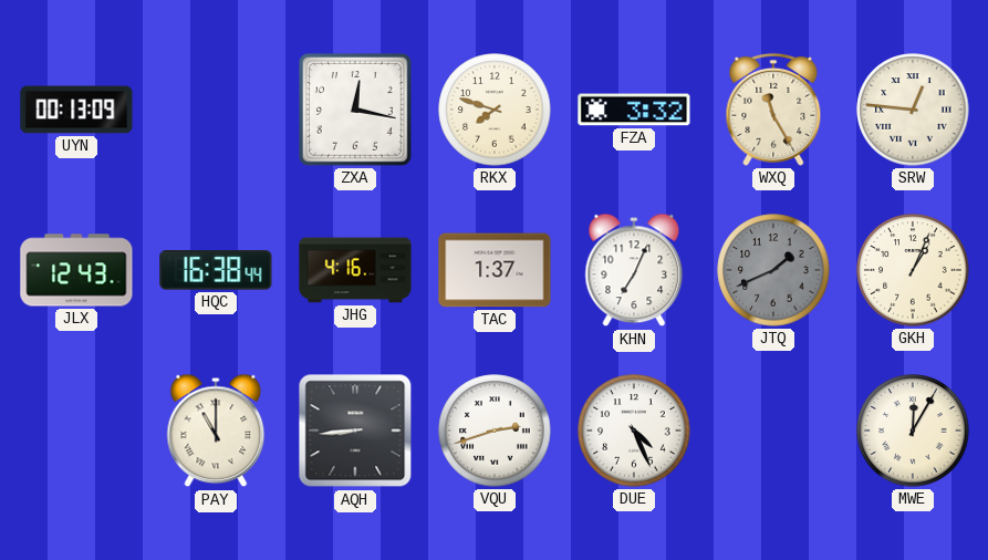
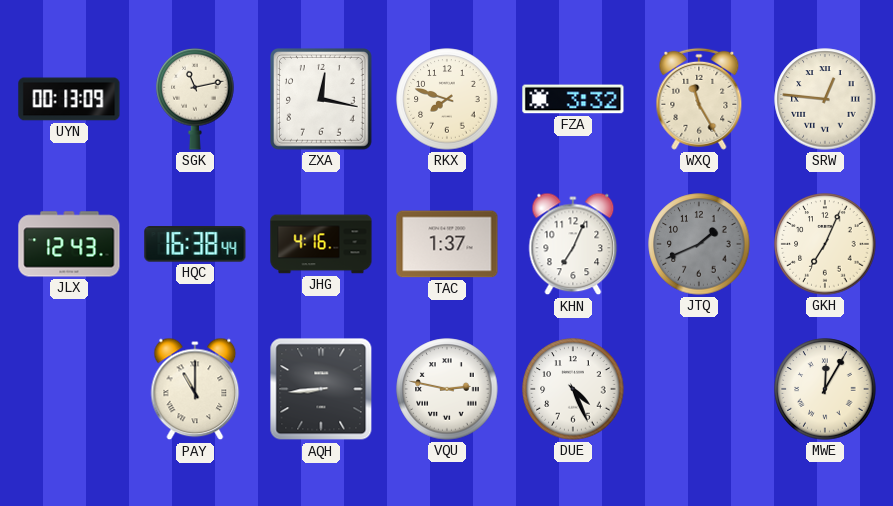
SGK: none -> 11:13 (195, 99)
GKH: 1:04 -> 7:04 (825, 244)
VQU: 2:42 -> 2:47 (447, 389)
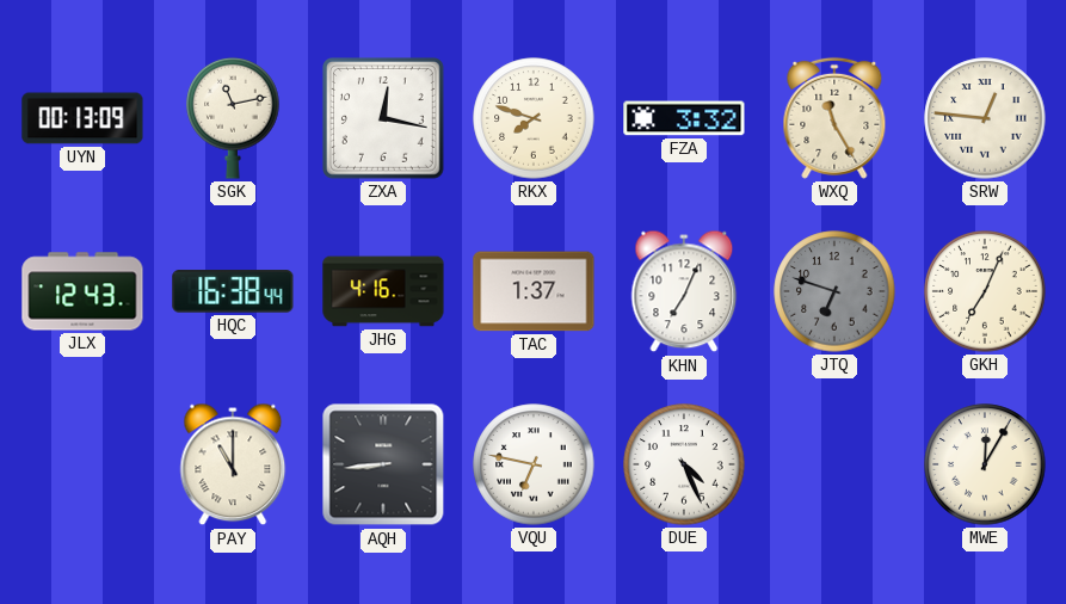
JTQ: 1:41 -> 6:48 (834, 291)
VQU: 2:47 -> 6:47 (534, 464)
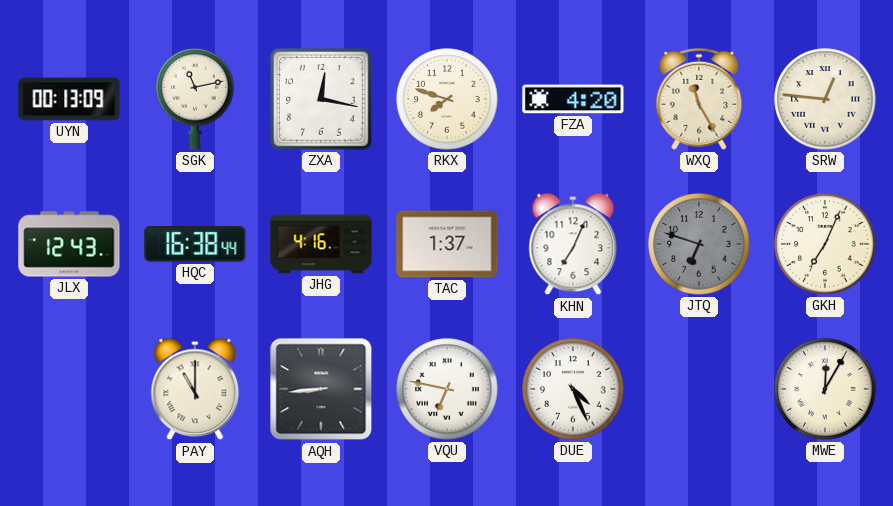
FZA: 3:32 -> 4:20 (573, 99)
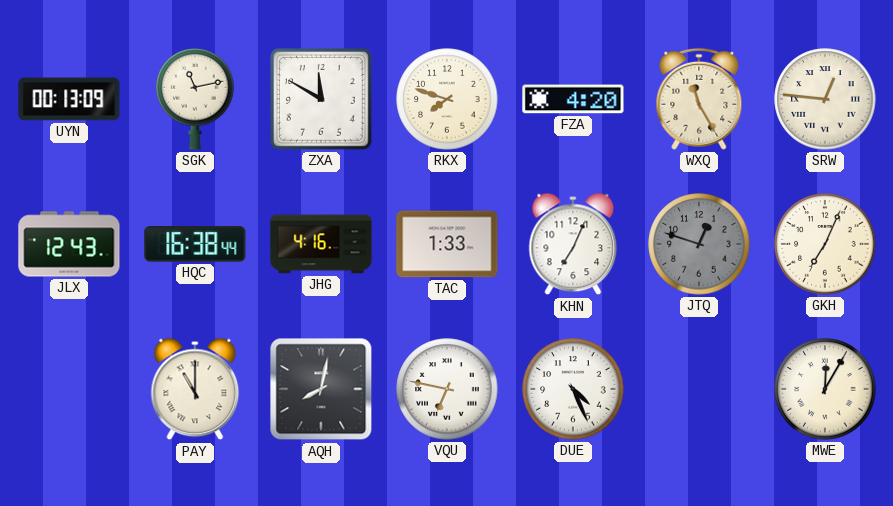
ZXA: 12:17 -> 11:50 (322, 100)
TAC: 1:37 -> 1:33 (447, 244)
JTQ: 6:48 -> 12:48 (699, 244)
AQH: 8:44 -> 8:02 (321, 389)
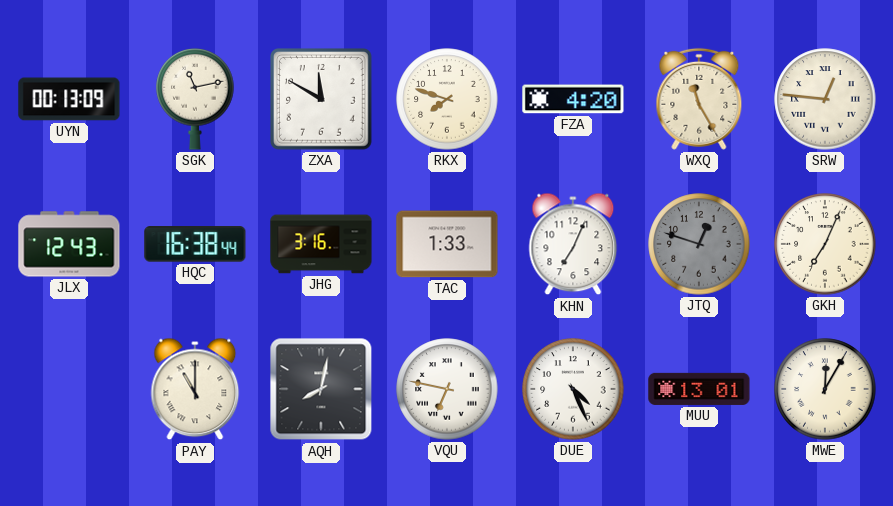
JHG: 4:16 -> 3:16 (321, 244)
MUU: none -> 13:01 (699, 389)
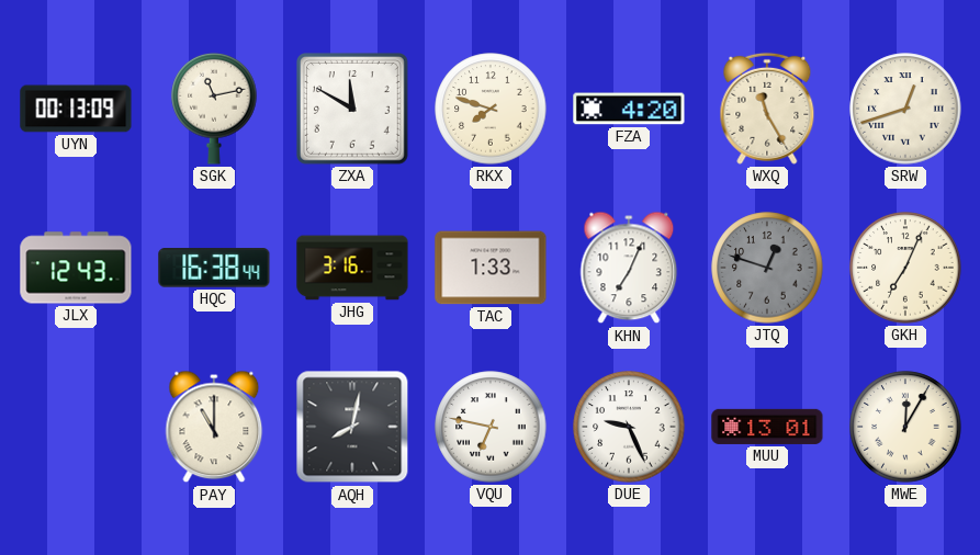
SRW: 12:46 -> 12:42 (905, 109)
DUE: 4:26 -> 9:26 (629, 427)
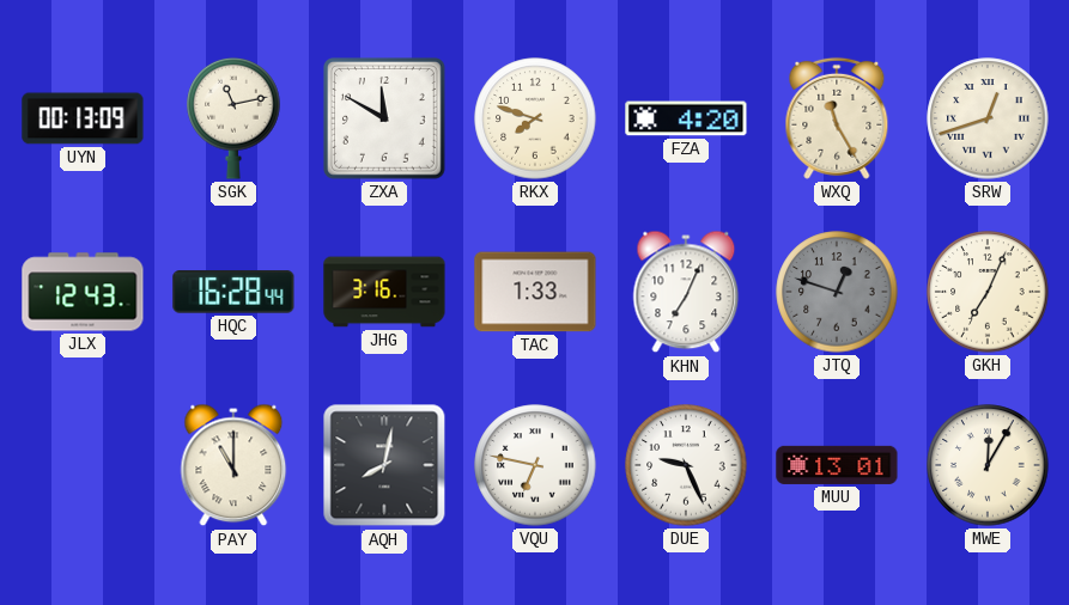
HQC: 16:38 -> 16:28 (233, 292)
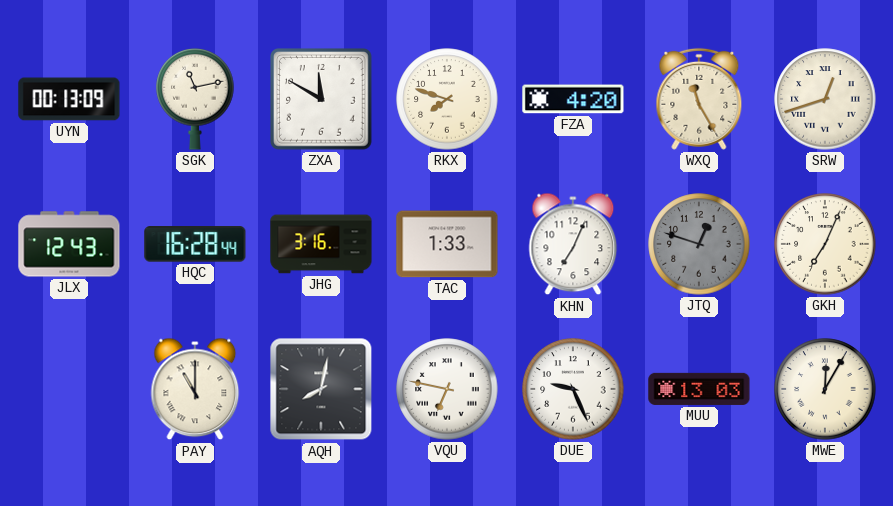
MUU: 13:01 -> 13:03 (699, 389)
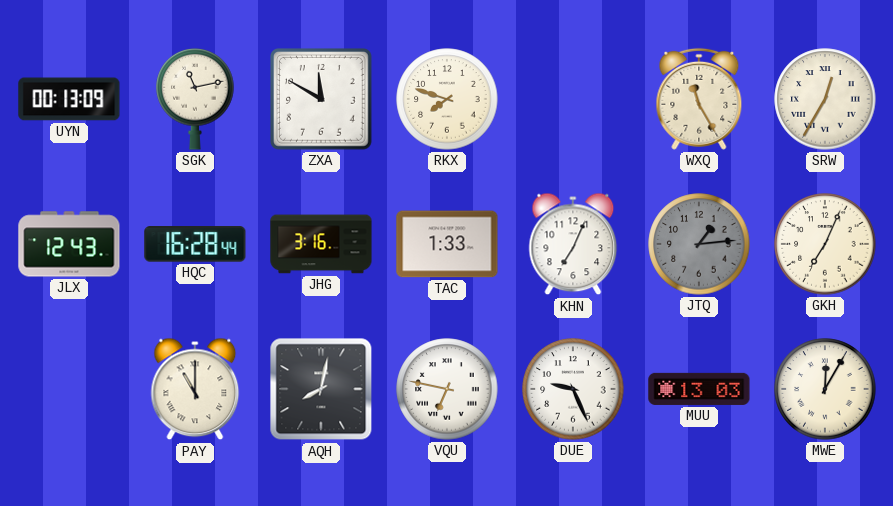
FZA: 4:20 -> none (573, 99)
SRW: 12:42 -> 12:35 (825, 99)
JTQ: 12:48 -> 1:14 (699, 244)
